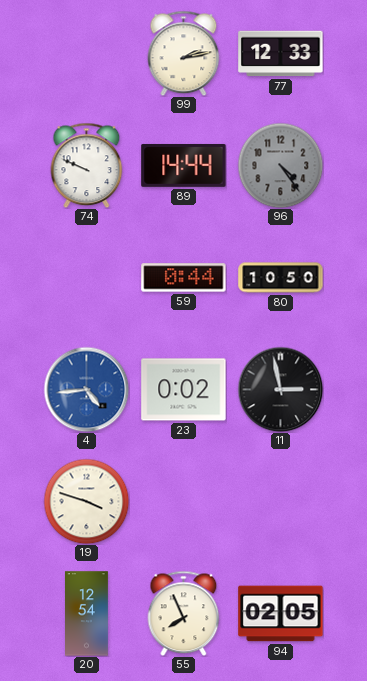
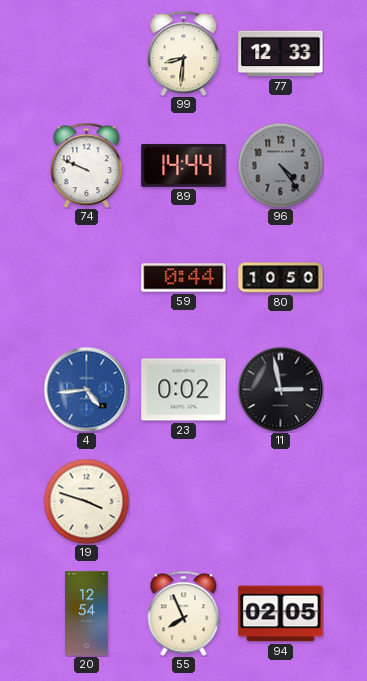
99: 2:13 -> 8:31 (184, 53)
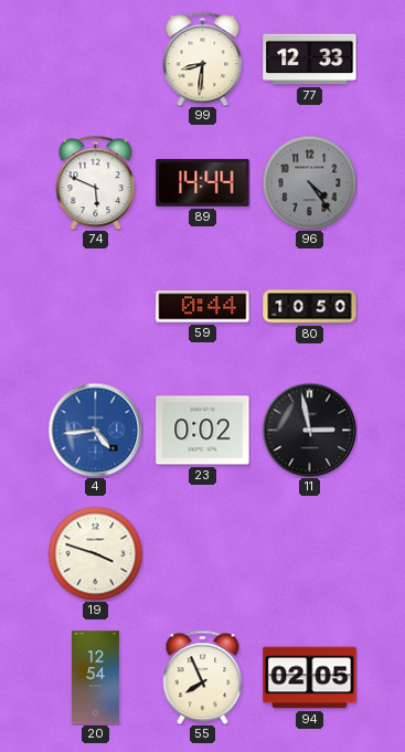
74: 9:49 -> 5:49 (96, 182)
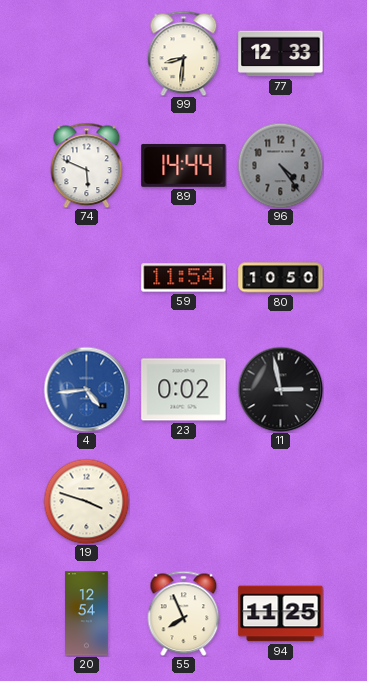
59: 0:44 -> 11:54 (184, 278)
94: 02:05 -> 11:25 (281, 614)
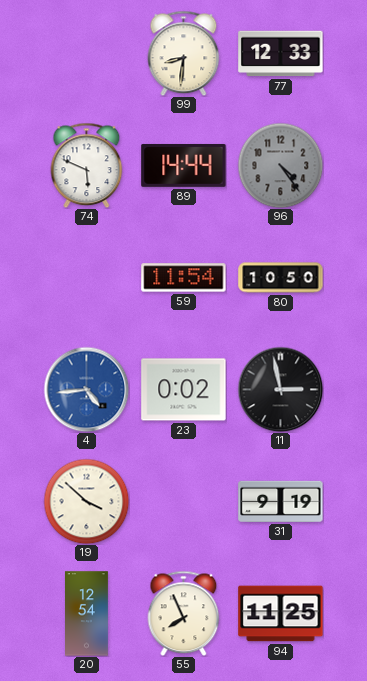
19: 3:48 -> 3:52 (86, 501)
31: none -> 9:19 (281, 501)
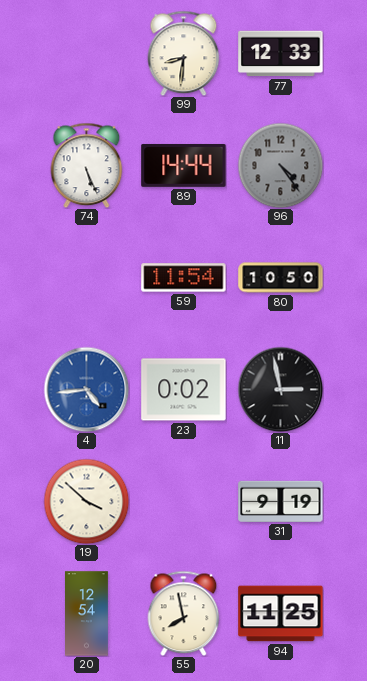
74: 5:49 -> 5:26 (87, 165)
55: 7:56 -> 7:58 (184, 613)
